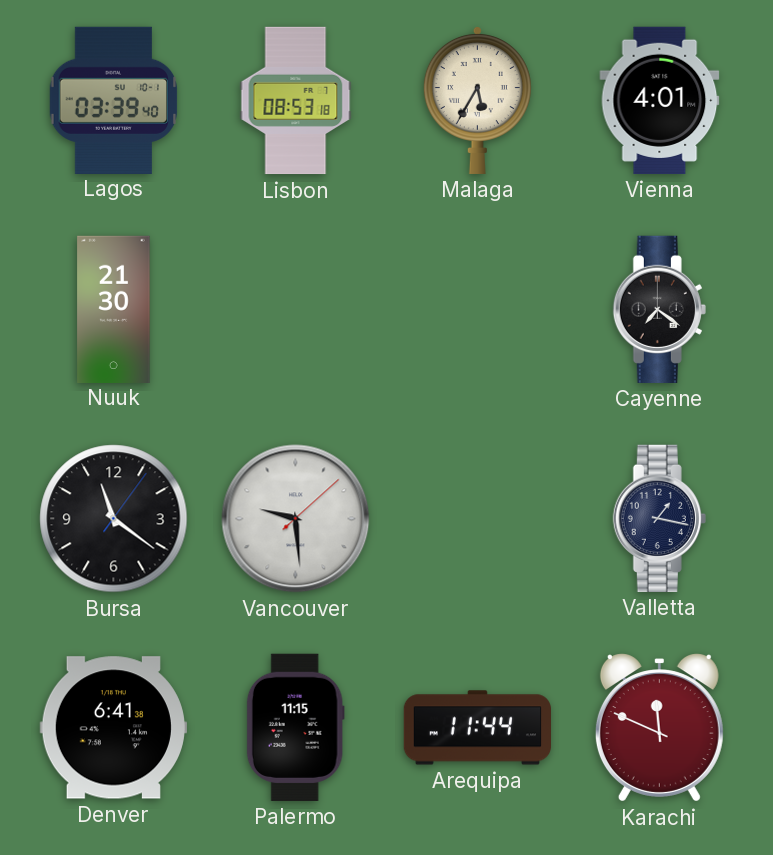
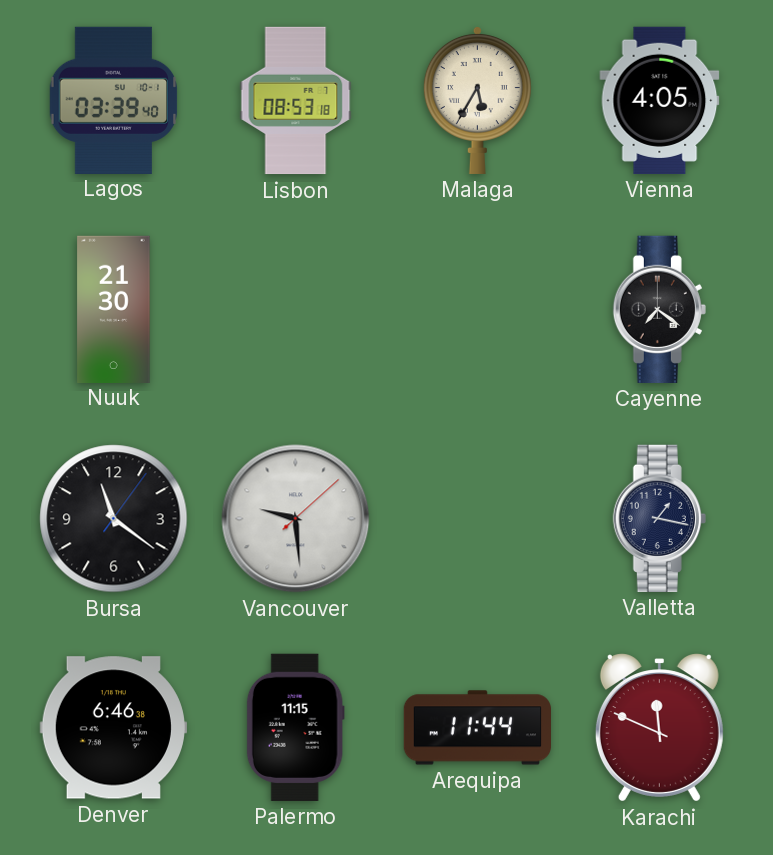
Vienna: 4:01 -> 4:05 (660, 100)
Denver: 6:41 -> 6:46 (113, 728)
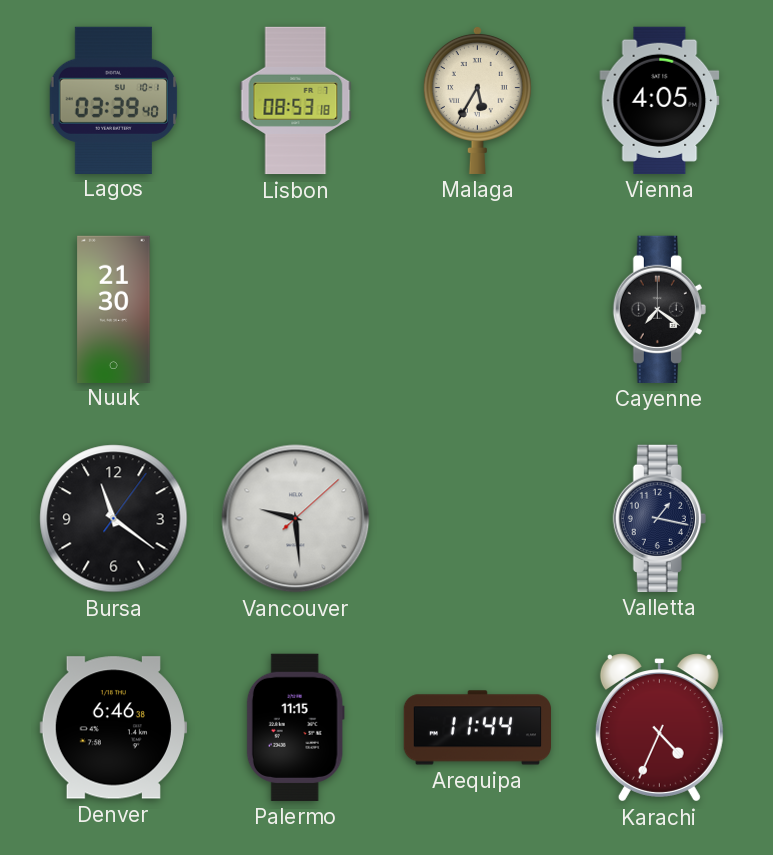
Karachi: 11:49 -> 4:34 (659, 728)
